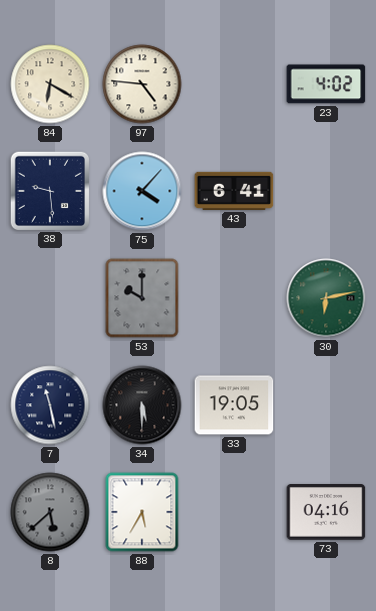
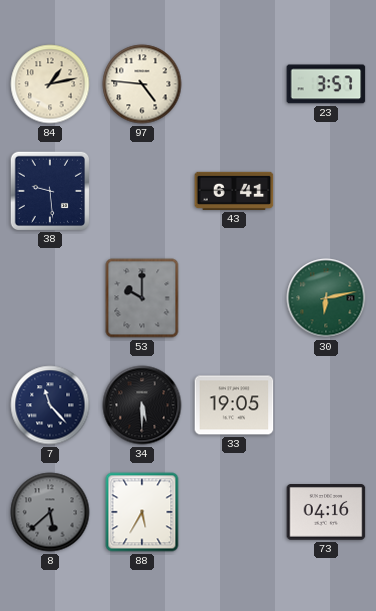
84: 6:20 -> 1:13 (50, 84)
23: 4:02 -> 3:57 (326, 84)
75: 4:07 -> none (142, 191)
7: 11:28 -> 11:23 (50, 405)
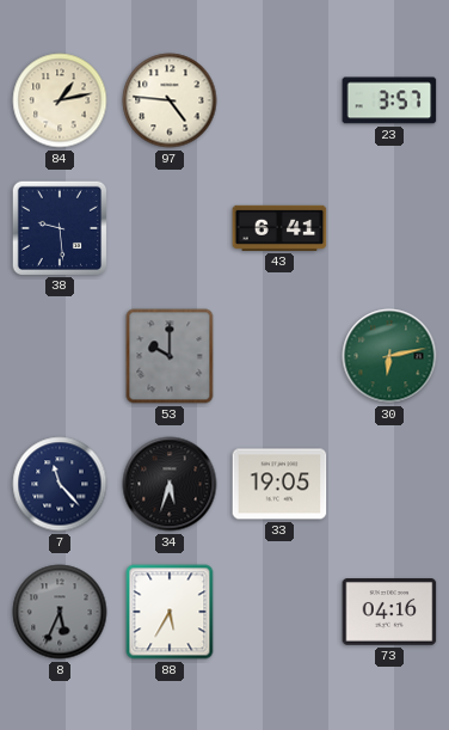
34: 5:30 -> 5:33 (170, 484)
8: 5:38 -> 5:34 (60, 612)
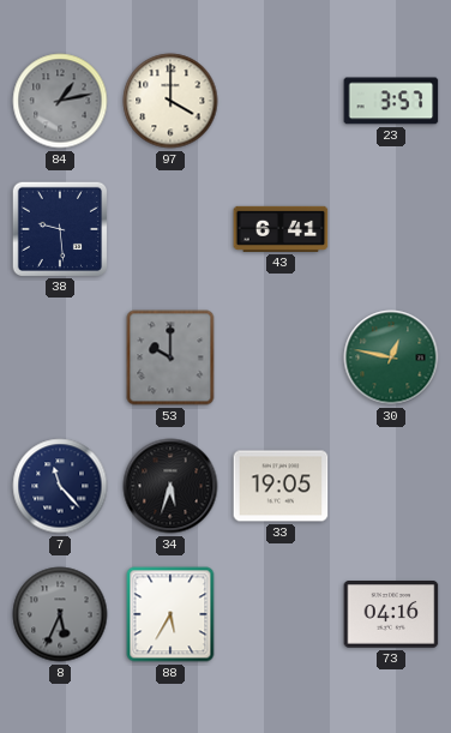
84 dial: cream -> grey (60, 101)
97: 4:46 -> 4:00 (170, 101)
30: 6:13 -> 12:47 (391, 358)
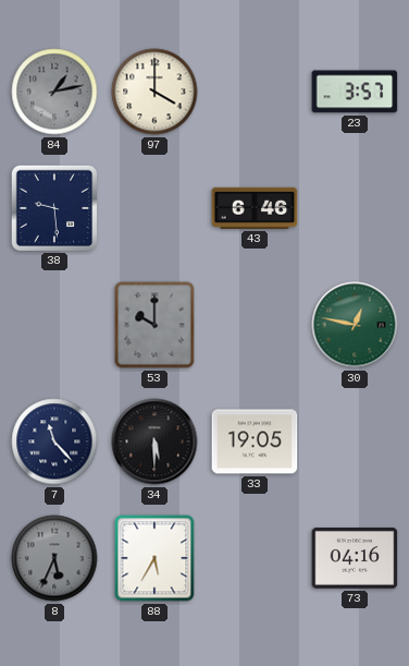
43: 6:41 -> 6:46 (255, 208)
34: 5:33 -> 5:30 (154, 441)
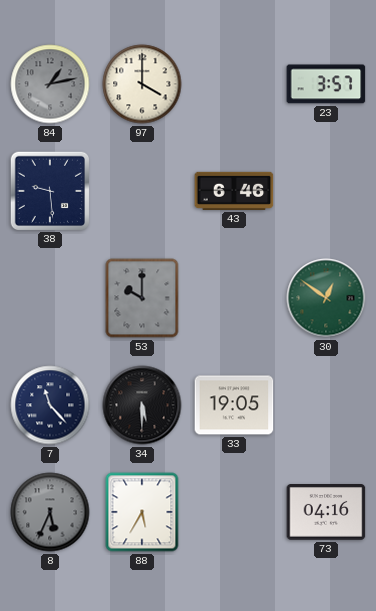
30: 12:47 -> 12:51 (326, 298)
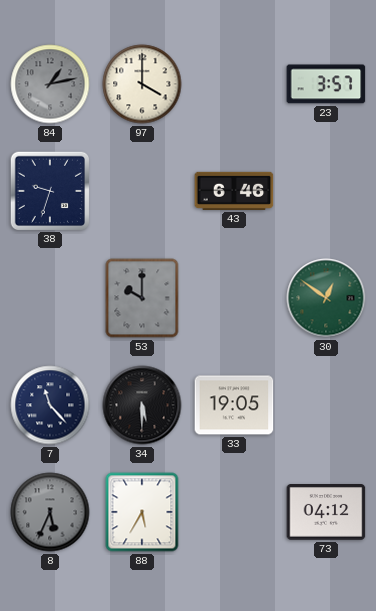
38: 9:29 -> 9:33 (49, 190)
73: 04:16 -> 04:12 (326, 512)
